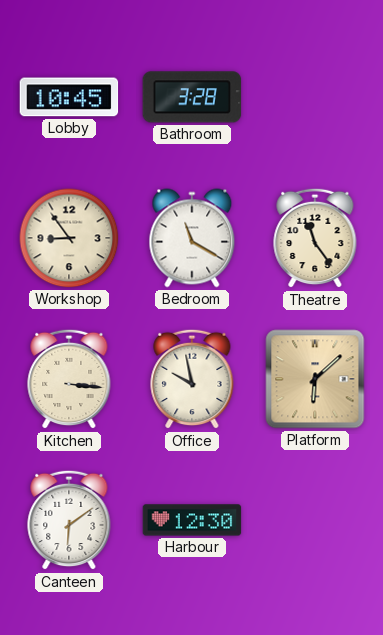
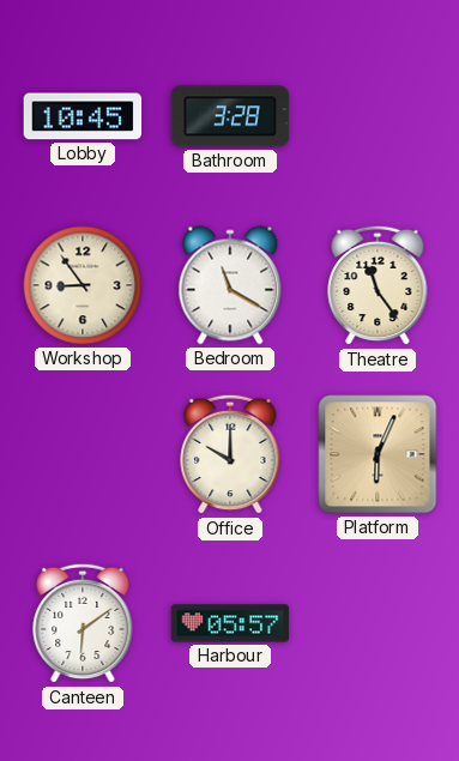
Kitchen: 3:16 -> none (69, 379)
Office: 9:58 -> 10:00 (230, 454)
Platform: 6:08 -> 6:04 (378, 454)
Harbour: 12:30 -> 05:57 (230, 623)
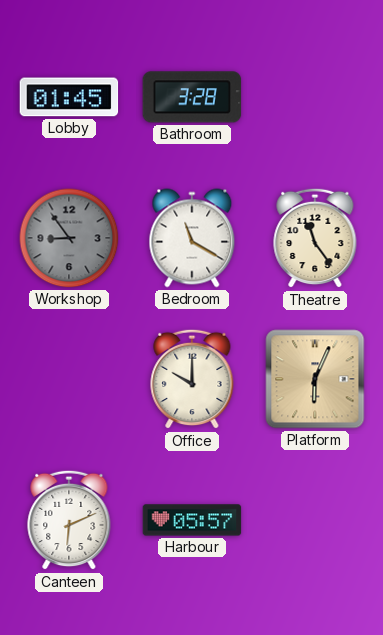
Lobby: 10:45 -> 01:45 (69, 97)
Workshop dial: cream -> grey (69, 238)
Canteen: 6:09 -> 6:11 (69, 520)
